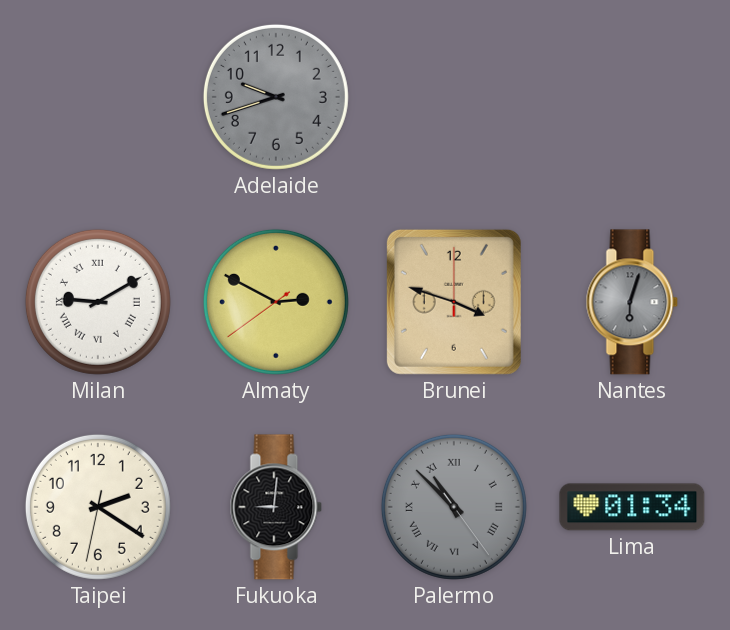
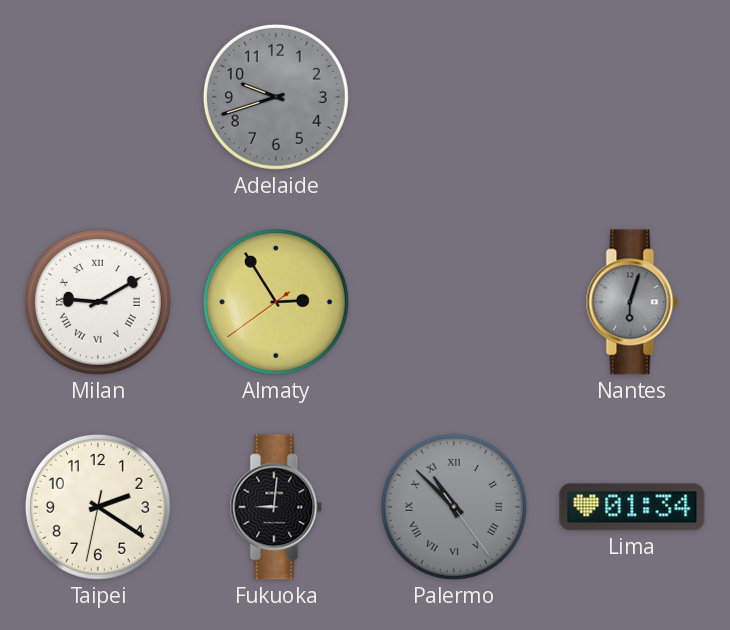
Almaty: 2:49 -> 2:54 (276, 302)
Brunei: 3:48 -> none (454, 302)
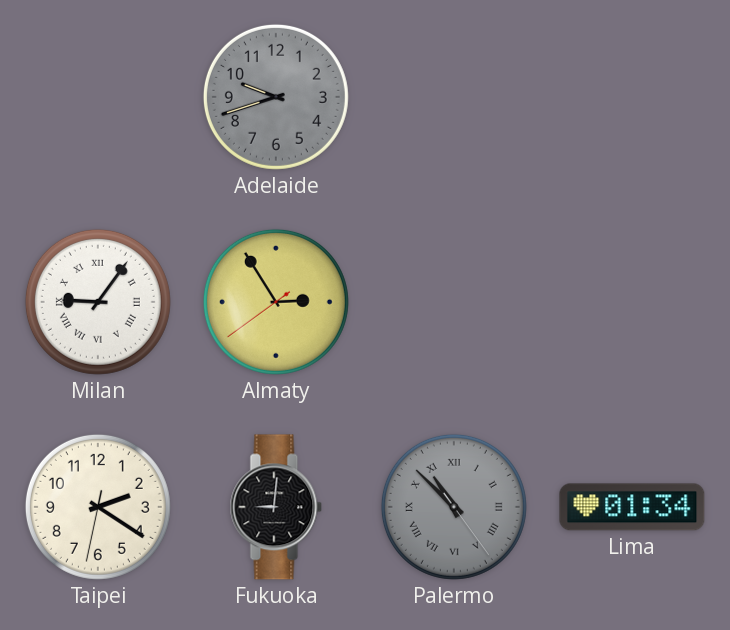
Milan: 9:10 -> 9:06 (98, 302)
Nantes: 6:03 -> none (632, 302)
